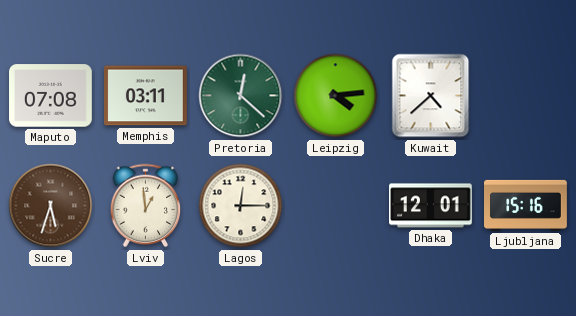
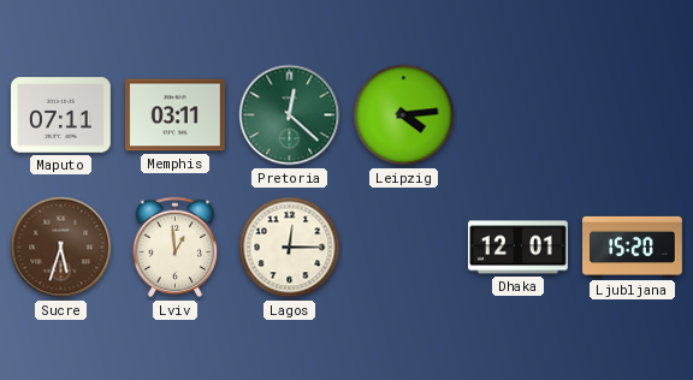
Maputo: 07:08 -> 07:11 (61, 115)
Kuwait: 4:38 -> none (431, 96)
Ljubljana: 15:16 -> 15:20 (633, 247)
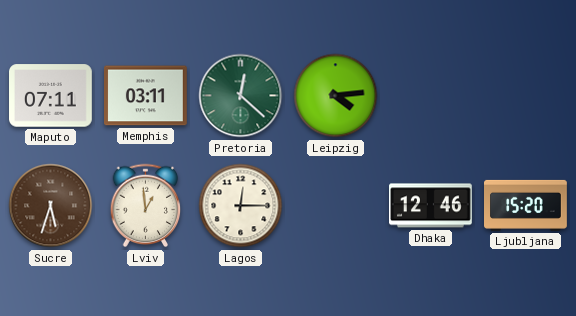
Dhaka: 12:01 -> 12:46 (431, 206)
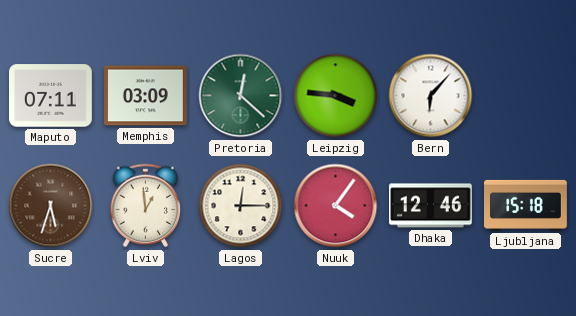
Memphis: 03:11 -> 03:09 (146, 96)
Leipzig: 4:14 -> 3:46 (336, 96)
Bern: none -> 6:07 (431, 96)
Nuuk: none -> 4:06 (336, 206)
Ljubljana: 15:20 -> 15:18 (526, 205)
